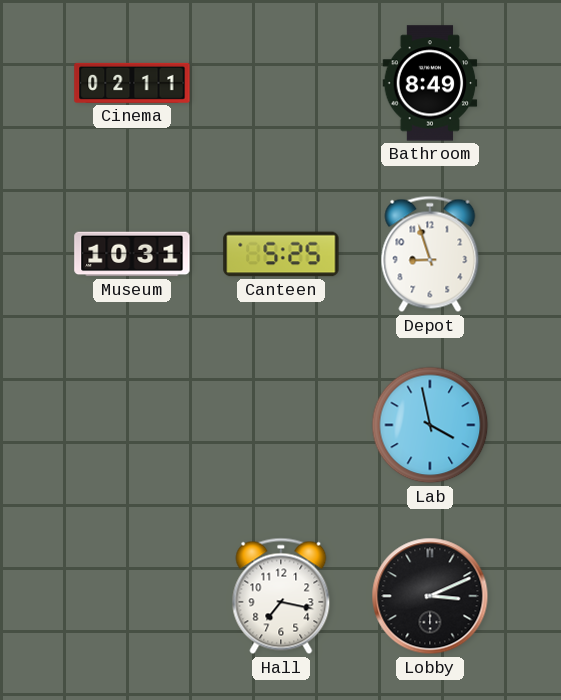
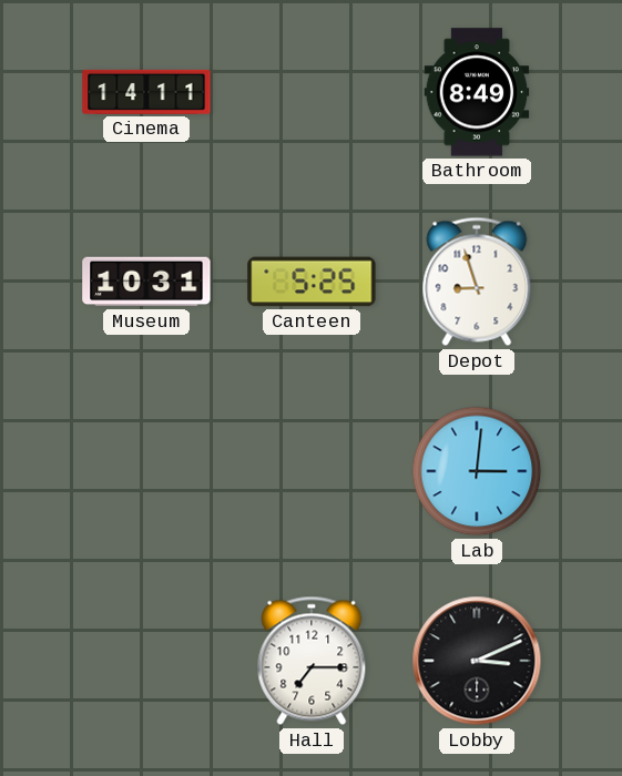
Cinema: 02:11 -> 14:11 (146, 92)
Lab: 3:58 -> 3:01 (477, 471)
Hall: 7:17 -> 7:15 (312, 661)
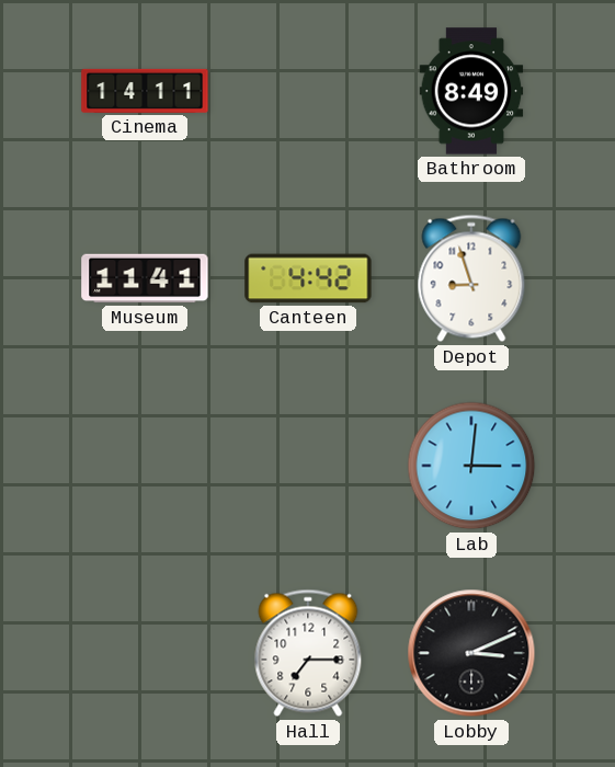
Museum: 10:31 -> 11:41 (145, 278)
Canteen: 5:25 -> 4:42 (308, 278)
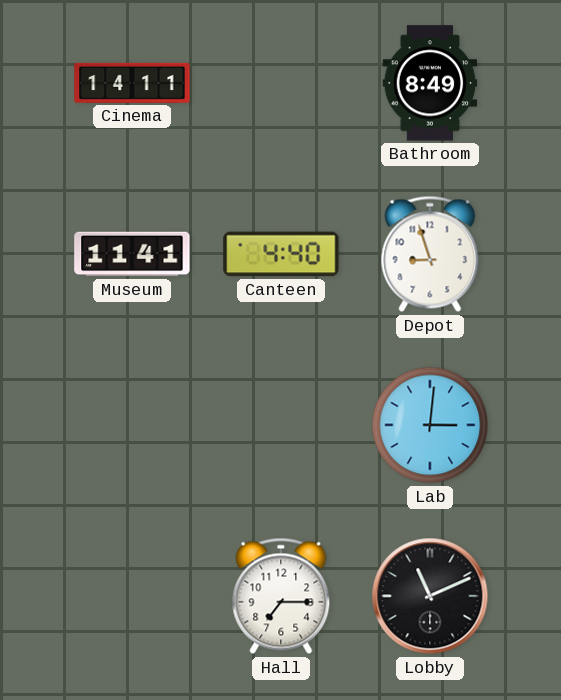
Canteen: 4:42 -> 4:40 (281, 254)
Lobby: 3:11 -> 11:11 (430, 596)
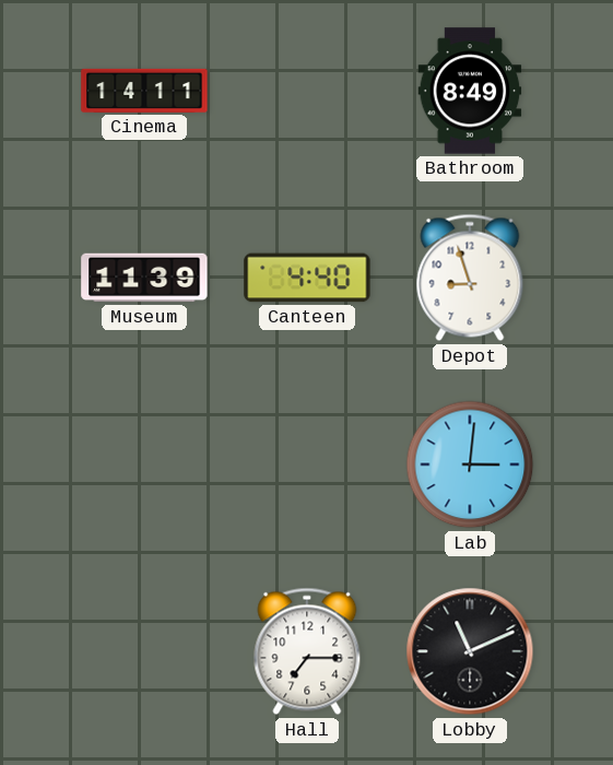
Museum: 11:41 -> 11:39 (144, 278)
